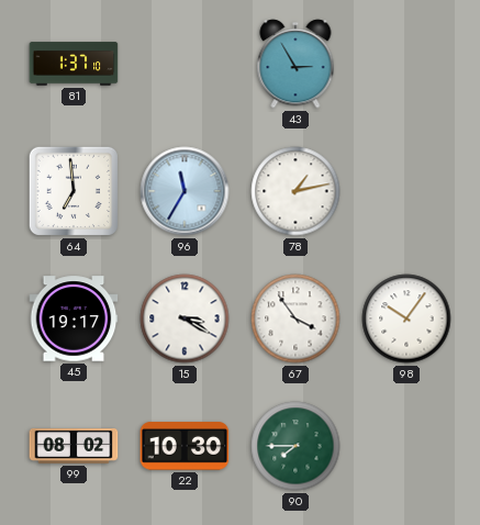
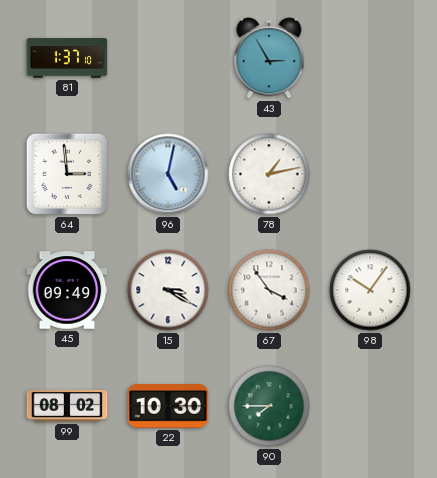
64: 6:59 -> 2:59 (67, 174)
96: 11:35 -> 5:02 (168, 174)
45: 19:17 -> 09:49 (67, 290)
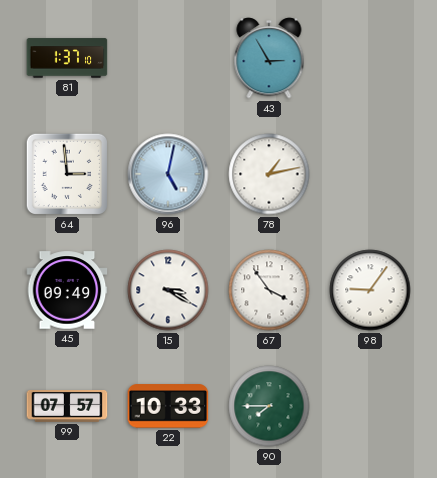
98: 10:06 -> 9:06 (370, 290)
99: 08:02 -> 07:57 (67, 407)
22: 10:30 -> 10:33 (168, 406)
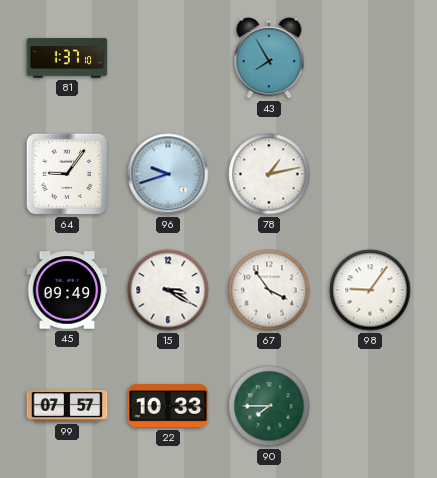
43: 2:55 -> 7:55 (269, 58)
64: 2:59 -> 9:06 (67, 174)
96: 5:02 -> 9:42 (168, 174)
